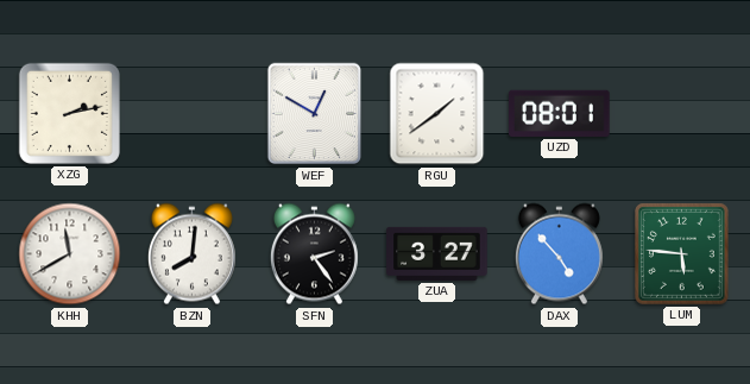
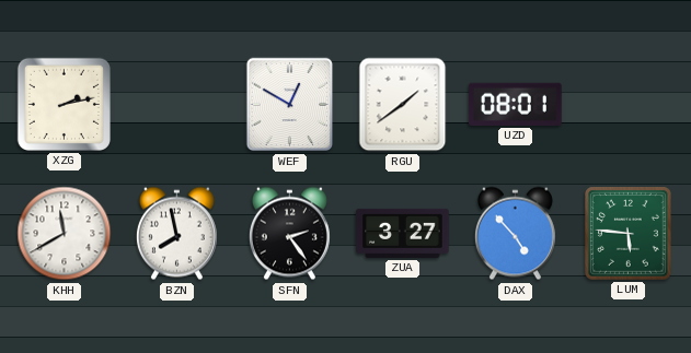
BZN: 8:01 -> 7:58 (176, 234)
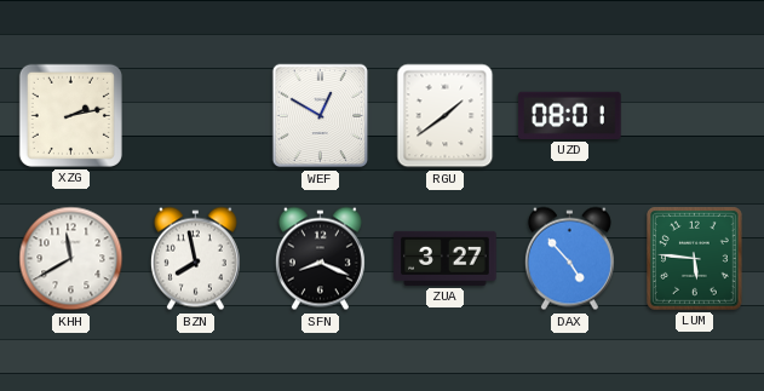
SFN: 2:24 -> 8:19 (320, 259)
